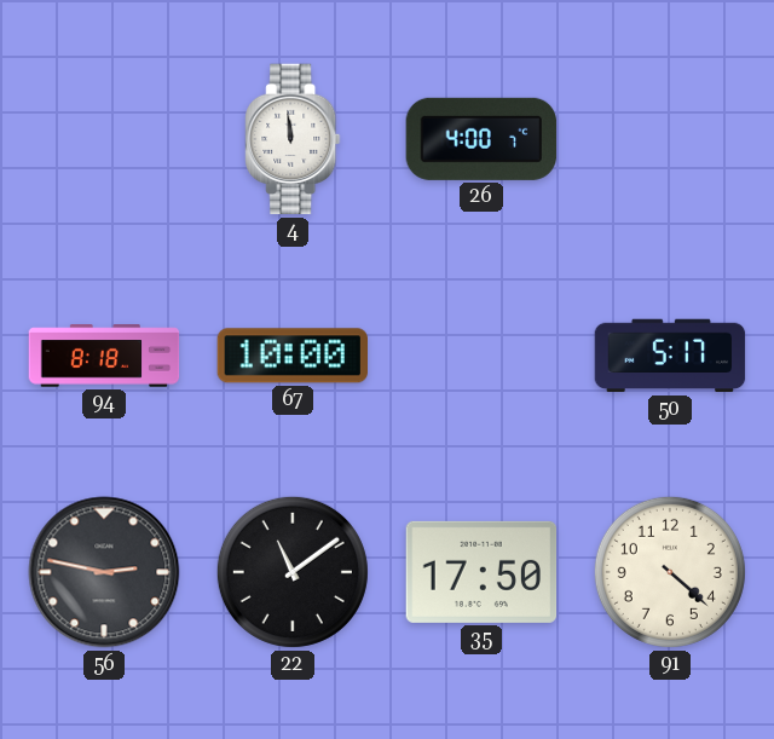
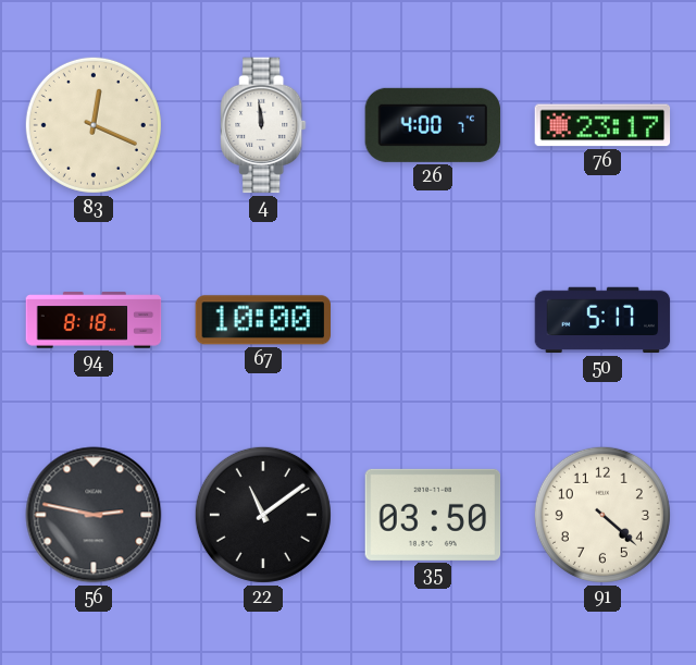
83: none -> 12:19 (94, 125)
76: none -> 23:17 (602, 125)
35: 17:50 -> 03:50 (433, 515)
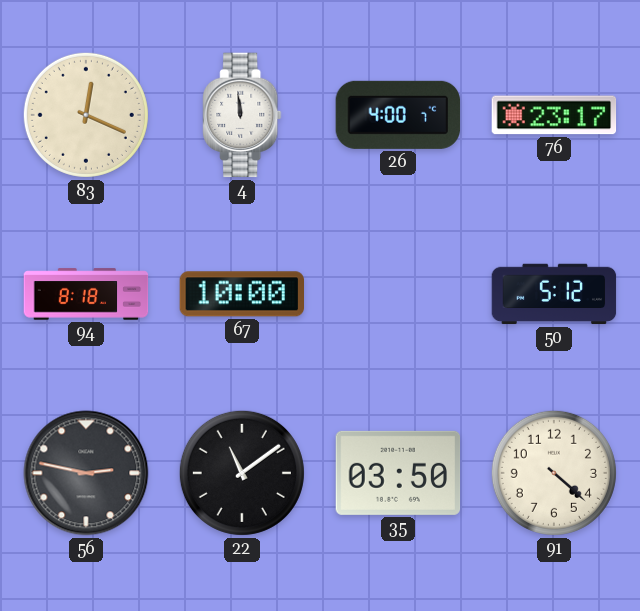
50: 5:17 -> 5:12 (554, 294)
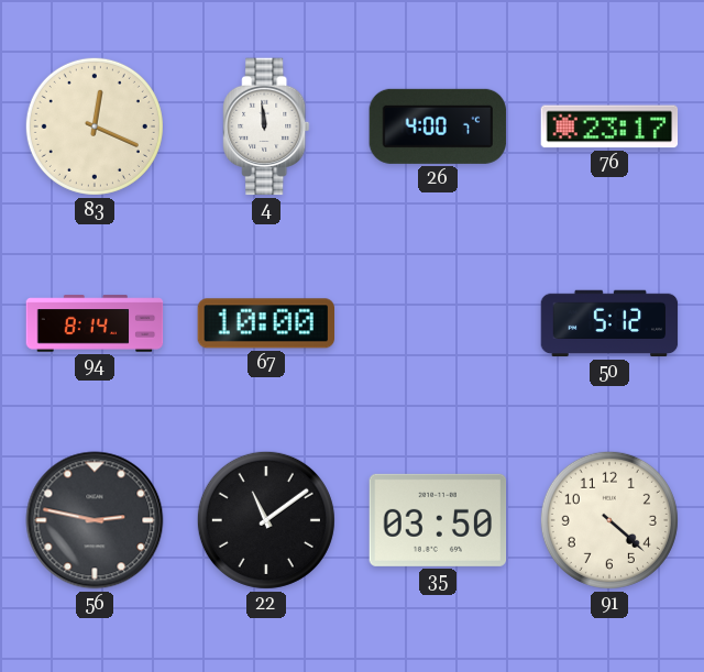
94: 8:18 -> 8:14 (95, 323)
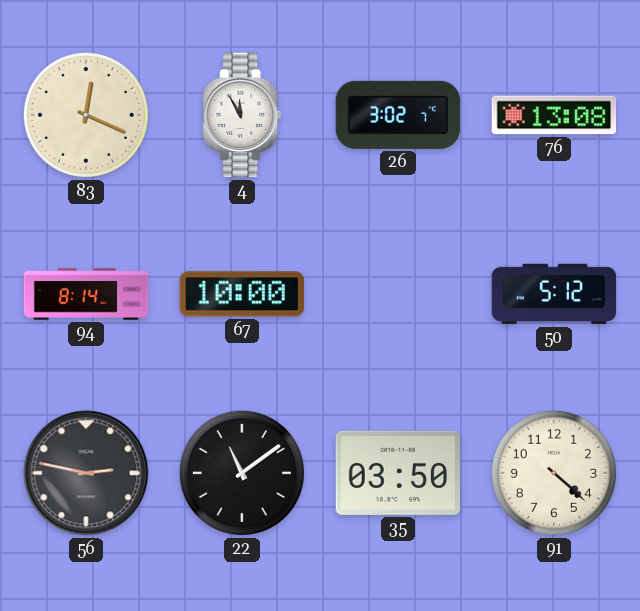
4: 11:59 -> 11:55 (242, 115)
26: 4:00 -> 3:02 (398, 115)
76: 23:17 -> 13:08 (554, 115)
